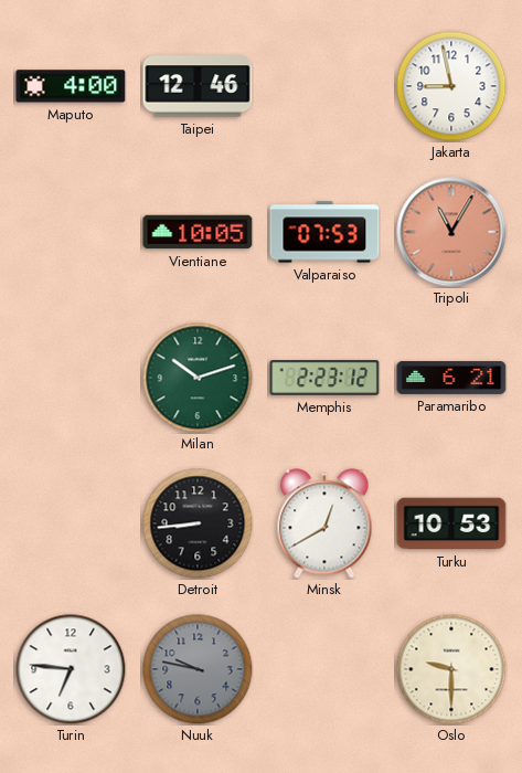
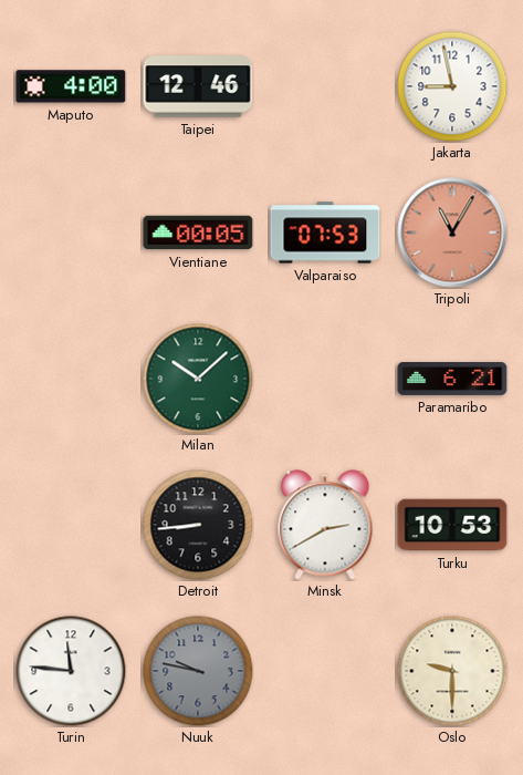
Vientiane: 10:05 -> 00:05 (198, 232)
Milan: 10:12 -> 10:08 (198, 379)
Memphis: 2:23 -> none (324, 379)
Minsk: 12:40 -> 2:40 (325, 525)
Turin: 6:46 -> 11:46 (71, 671)
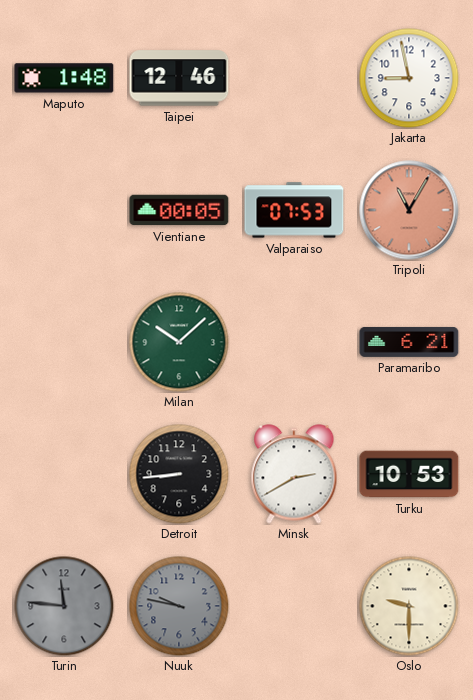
Maputo: 4:00 -> 1:48 (64, 78)
Turin dial: white -> grey (64, 606)
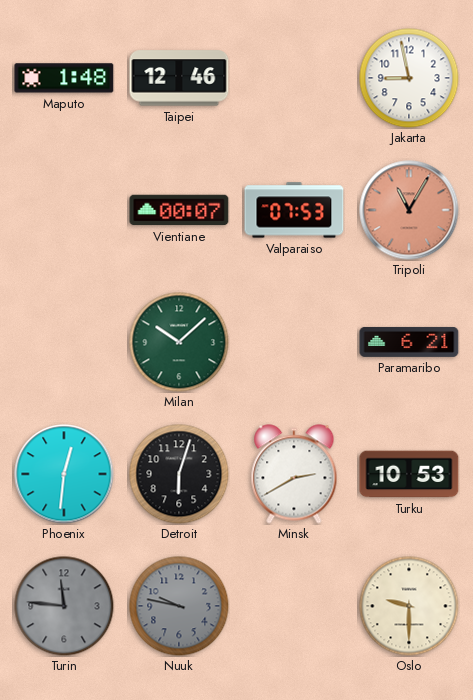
Vientiane: 00:05 -> 00:07 (179, 210)
Phoenix: none -> 12:31 (64, 474)
Detroit: 8:44 -> 6:03 (179, 474)
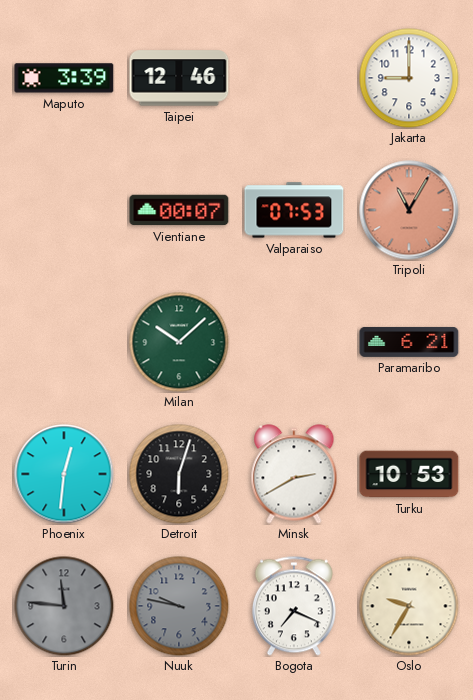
Maputo: 1:48 -> 3:39 (64, 78)
Jakarta: 8:58 -> 9:00 (409, 78)
Bogota: none -> 7:19 (294, 606)
Oslo: 9:30 -> 9:35 (409, 606)
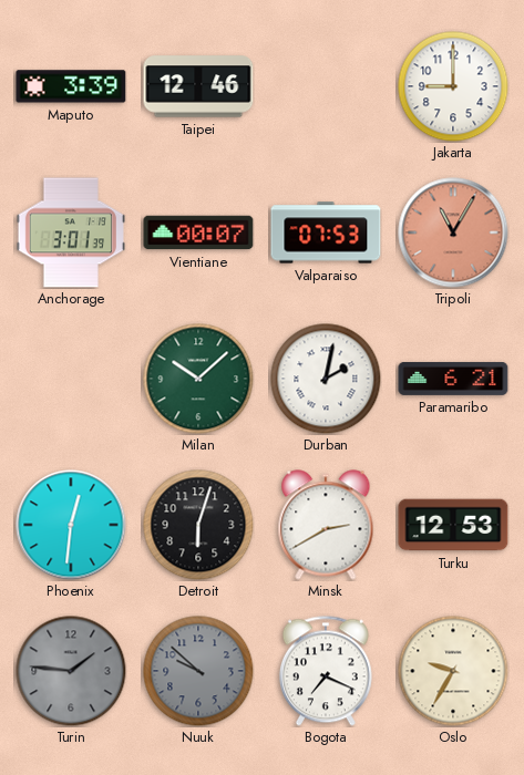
Anchorage: none -> 3:01 (70, 232)
Durban: none -> 2:02 (326, 379)
Turku: 10:53 -> 12:53 (453, 525)
Turin: 11:46 -> 1:46 (71, 671)
Nuuk: 9:47 -> 9:52 (198, 671)
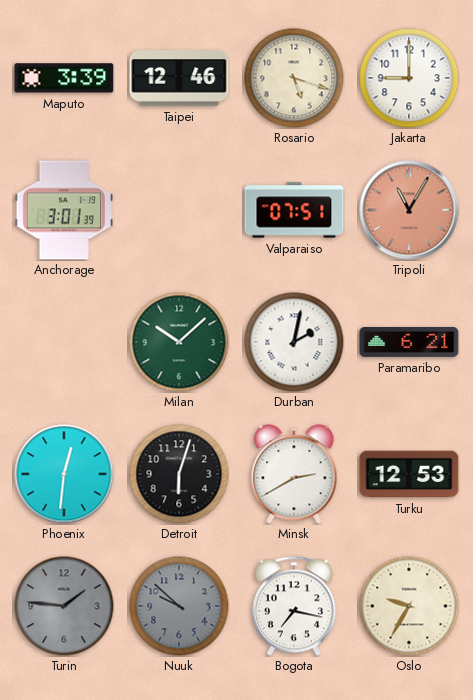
Rosario: none -> 5:18 (294, 78)
Vientiane: 00:07 -> none (198, 232)
Valparaiso: 07:53 -> 07:51 (294, 210)
Bogota: 7:19 -> 7:17 (294, 606)
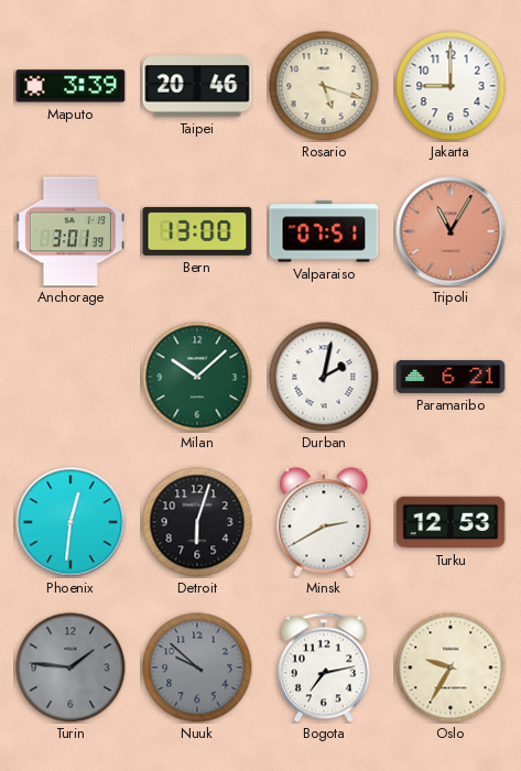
Taipei: 12:46 -> 20:46 (197, 86)
Bern: none -> 13:00 (197, 231)
Bogota: 7:17 -> 7:13 (324, 667)
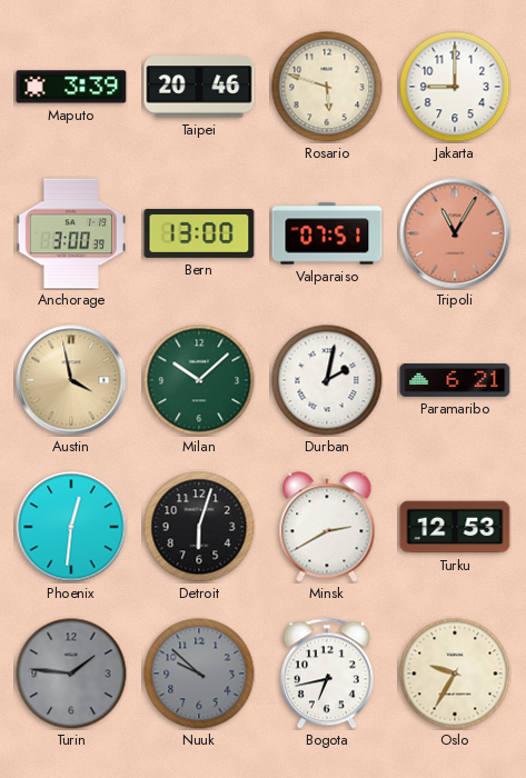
Rosario: 5:18 -> 5:48 (327, 87)
Anchorage: 3:01 -> 3:00 (70, 233)
Austin: none -> 3:58 (71, 380)
Bogota: 7:13 -> 6:43 (327, 674)
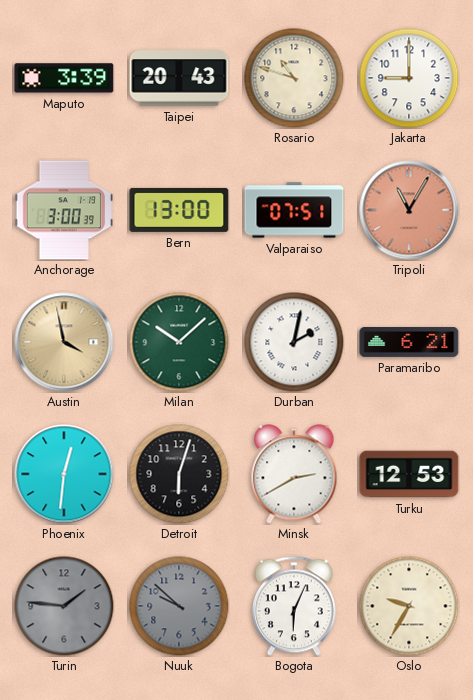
Taipei: 20:46 -> 20:43 (179, 78)
Rosario: 5:48 -> 10:48 (294, 78)
Bogota: 6:43 -> 6:04 (294, 606)
